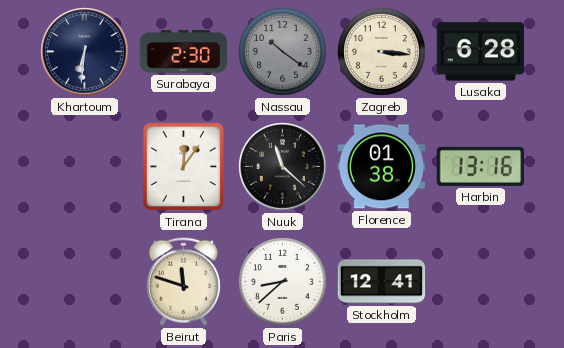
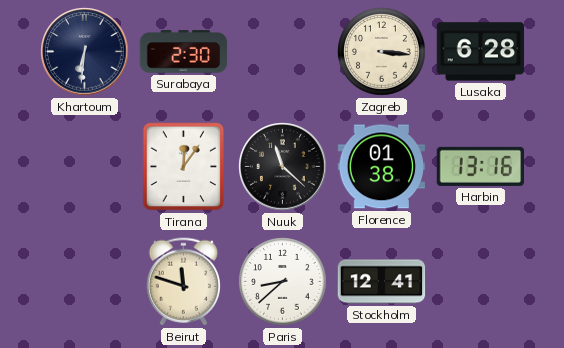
Nassau: 10:21 -> none (283, 52)
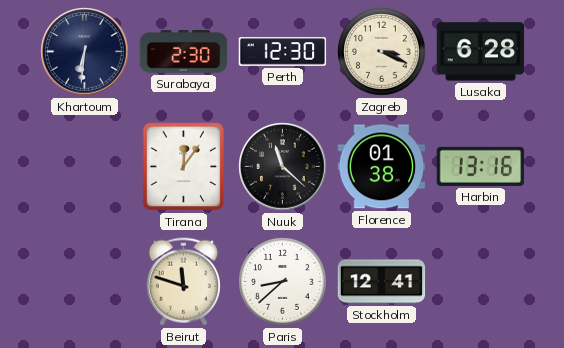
Perth: none -> 12:30 (283, 52)
Zagreb: 3:16 -> 3:19 (382, 52)
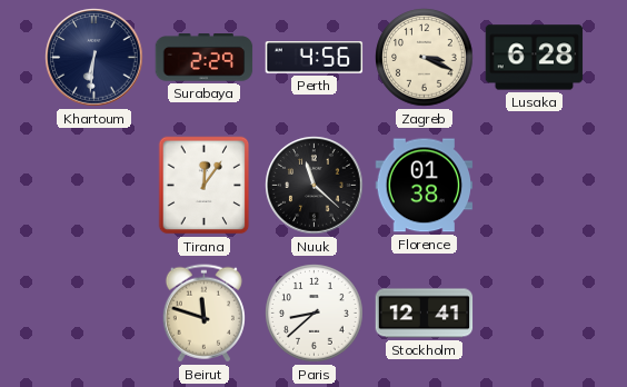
Surabaya: 2:30 -> 2:29 (205, 58)
Perth: 12:30 -> 4:56 (315, 58)
Harbin: 13:16 -> none (481, 166)
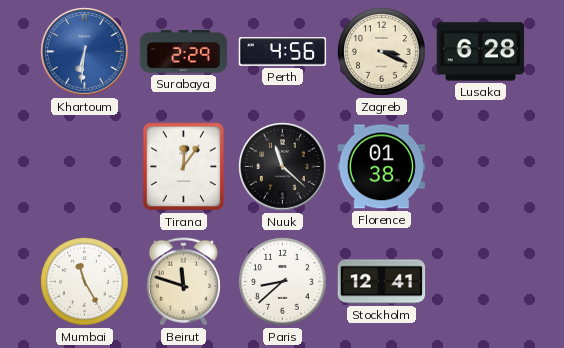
Khartoum dial: navy -> blue (85, 52)
Mumbai: none -> 11:25 (85, 282)
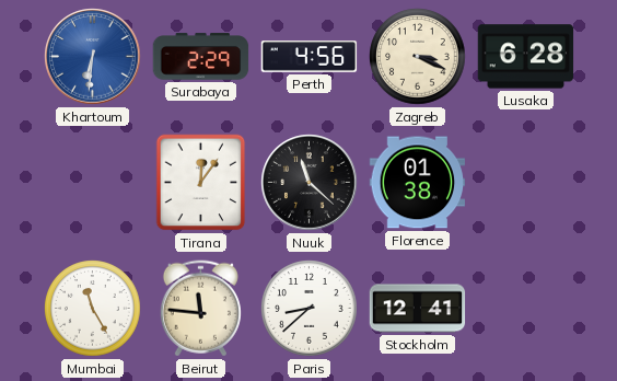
Beirut: 11:48 -> 11:46 (200, 309)
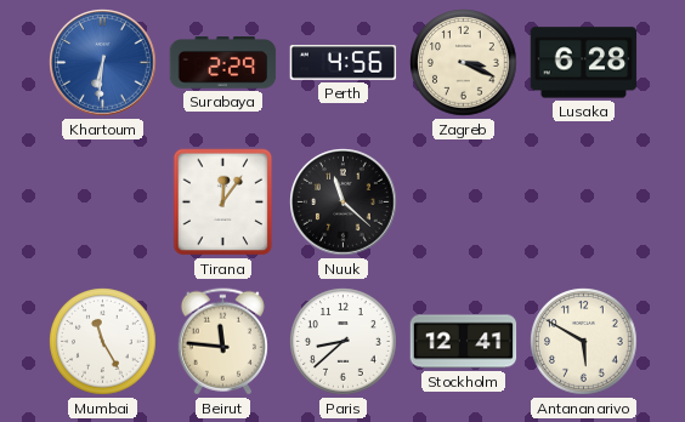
Florence: 01:38 -> none (418, 183)
Antananarivo: none -> 5:50 (584, 342)
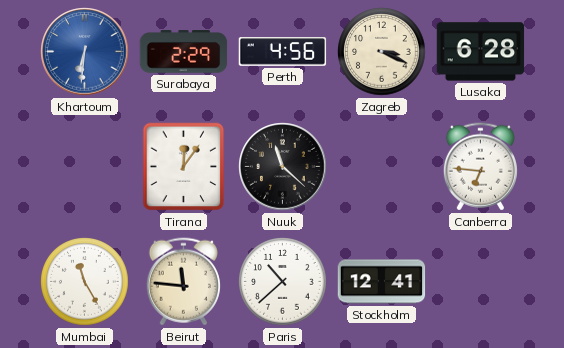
Canberra: none -> 6:46 (480, 167)
Paris: 8:38 -> 10:38 (283, 282)
Antananarivo: 5:50 -> none (584, 342)
